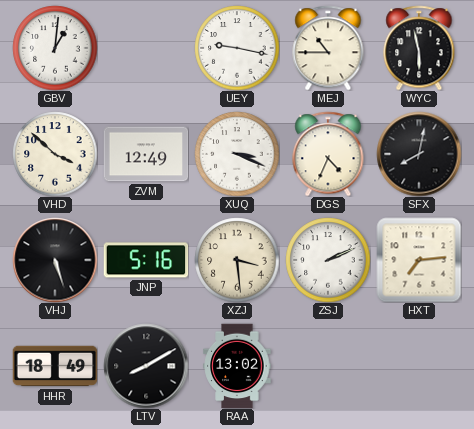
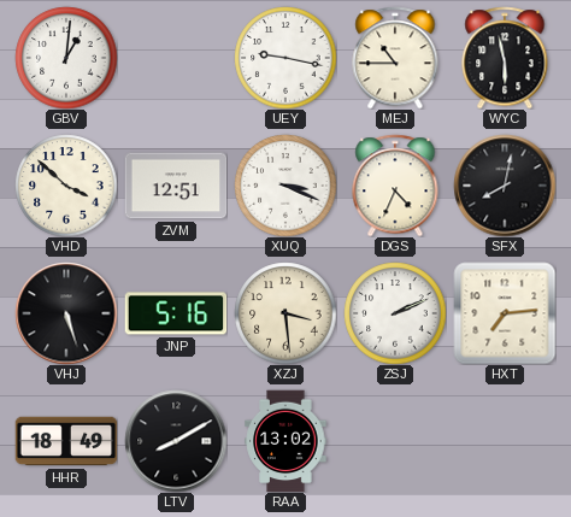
ZVM: 12:49 -> 12:51 (176, 186)
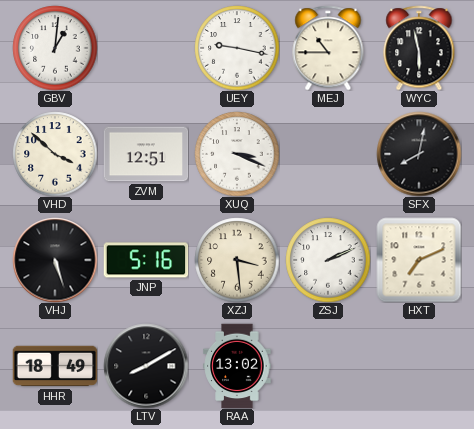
DGS: 4:34 -> none (395, 186)
HXT: 7:14 -> 7:11 (419, 260)
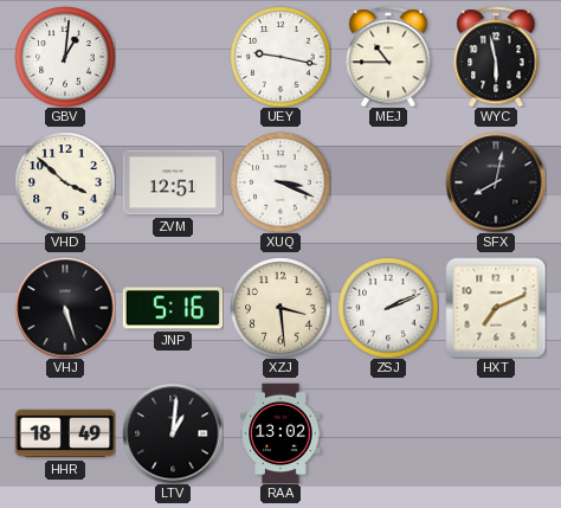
LTV: 8:10 -> 1:01 (173, 433)
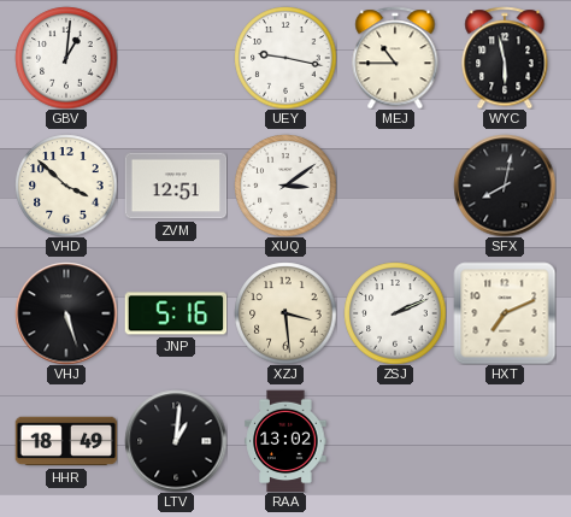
XUQ: 3:19 -> 3:09 (285, 186)
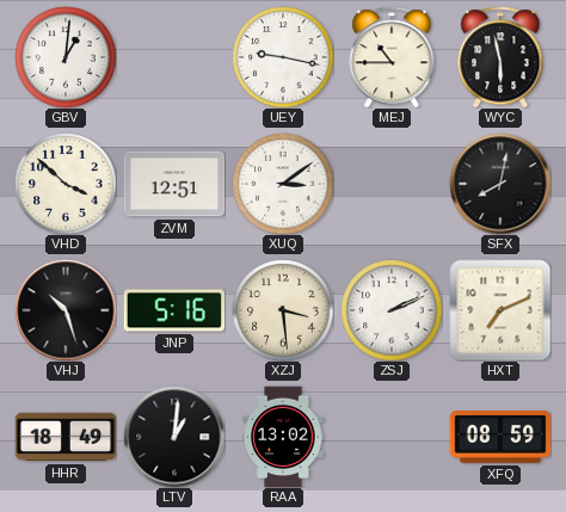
VHJ: 5:27 -> 10:27 (66, 310)
XFQ: none -> 08:59 (500, 437)
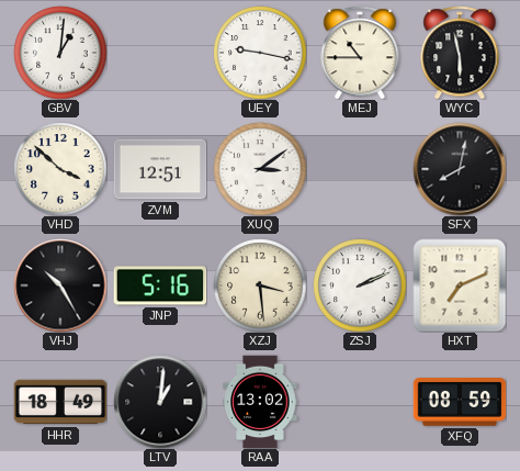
VHJ: 10:27 -> 10:25 (60, 285)
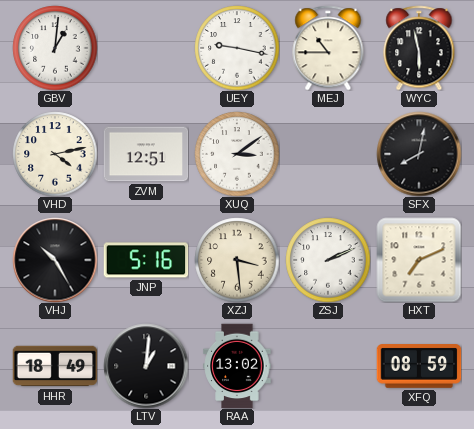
VHD: 3:52 -> 4:13 (55, 154)
